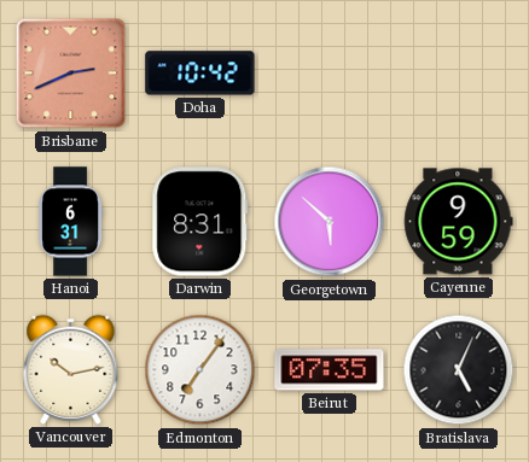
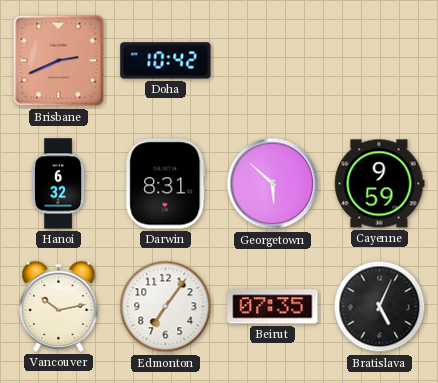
Hanoi: 6:31 -> 6:32 (59, 184)
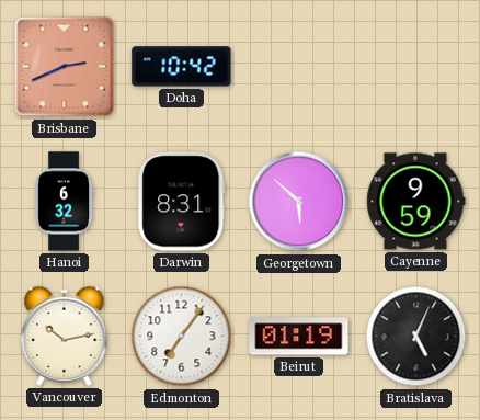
Beirut: 07:35 -> 01:19 (299, 337)
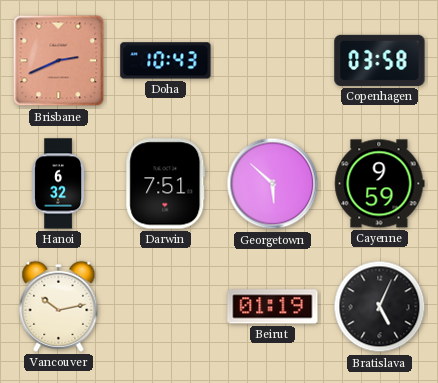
Doha: 10:42 -> 10:43 (166, 61)
Copenhagen: none -> 03:58 (380, 60)
Darwin: 8:31 -> 7:51 (166, 184)
Edmonton: 7:06 -> none (182, 337)
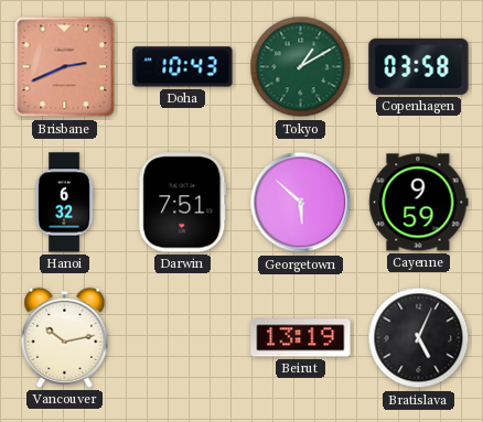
Tokyo: none -> 1:10 (301, 67)
Beirut: 01:19 -> 13:19 (301, 338)
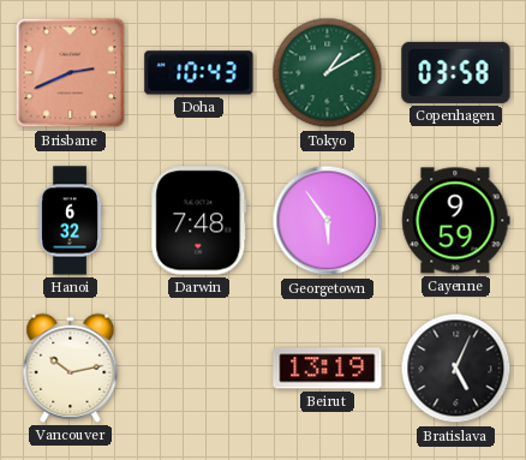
Darwin: 7:51 -> 7:48 (199, 221)
Georgetown: 5:52 -> 5:54 (328, 221)
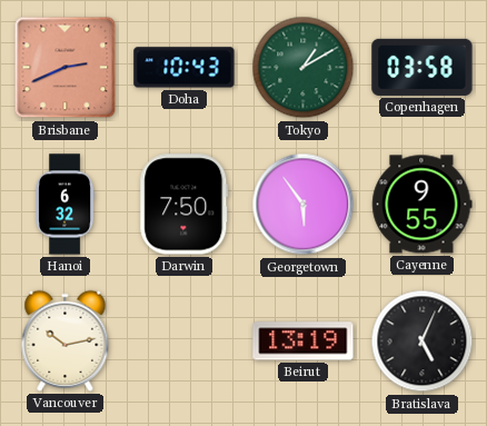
Darwin: 7:48 -> 7:50 (185, 205)
Cayenne: 9:59 -> 9:55 (423, 205)
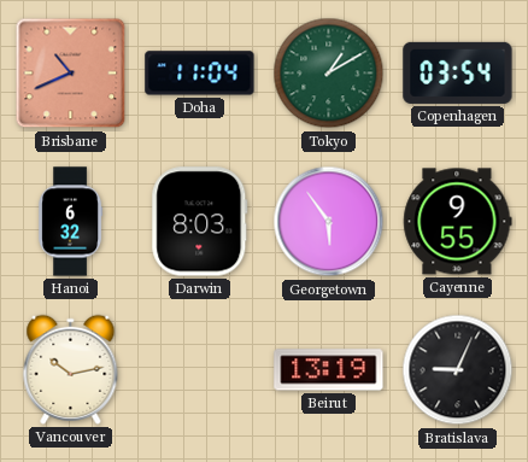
Brisbane: 2:41 -> 10:41 (71, 74)
Doha: 10:43 -> 11:04 (200, 74)
Copenhagen: 03:58 -> 03:54 (458, 72)
Darwin: 7:50 -> 8:03 (200, 222)
Bratislava: 5:04 -> 9:04 (458, 370)
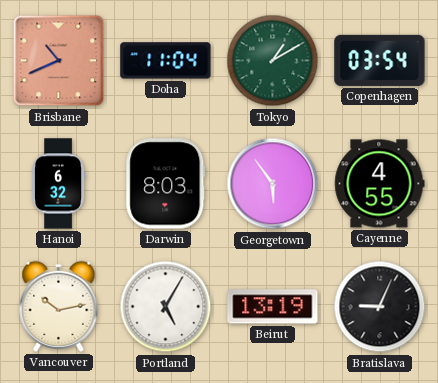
Cayenne: 9:55 -> 4:55 (380, 184)
Portland: none -> 5:05 (166, 307)
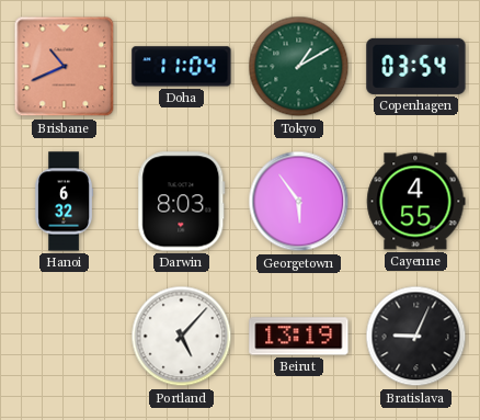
Vancouver: 10:13 -> none (59, 306)
Portland: 5:05 -> 5:07 (182, 337)
